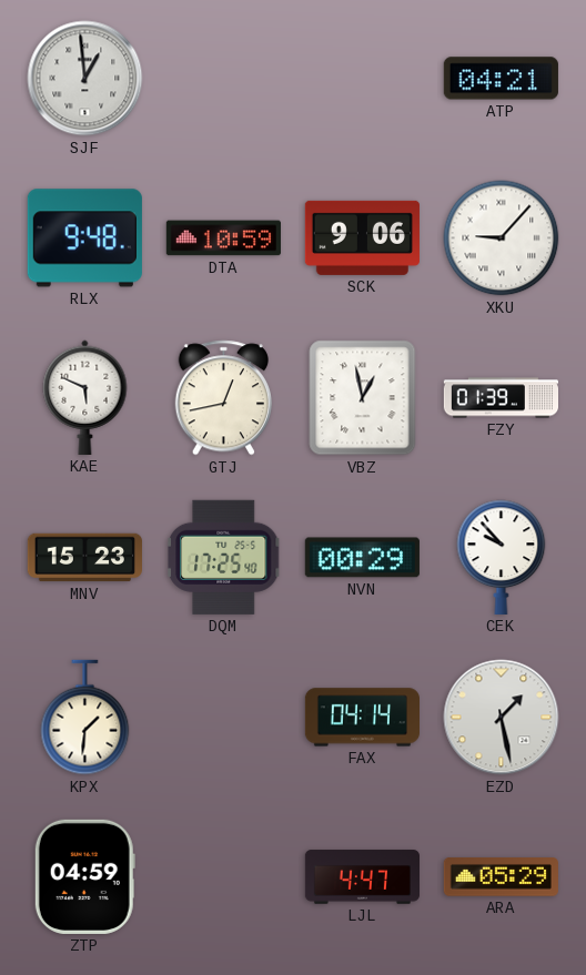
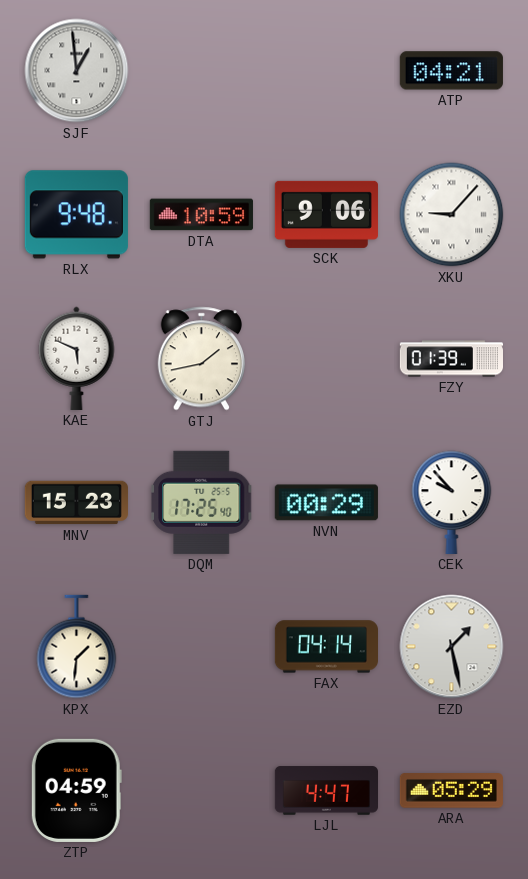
GTJ: 12:43 -> 1:43 (201, 359)
VBZ: 12:58 -> none (363, 398)
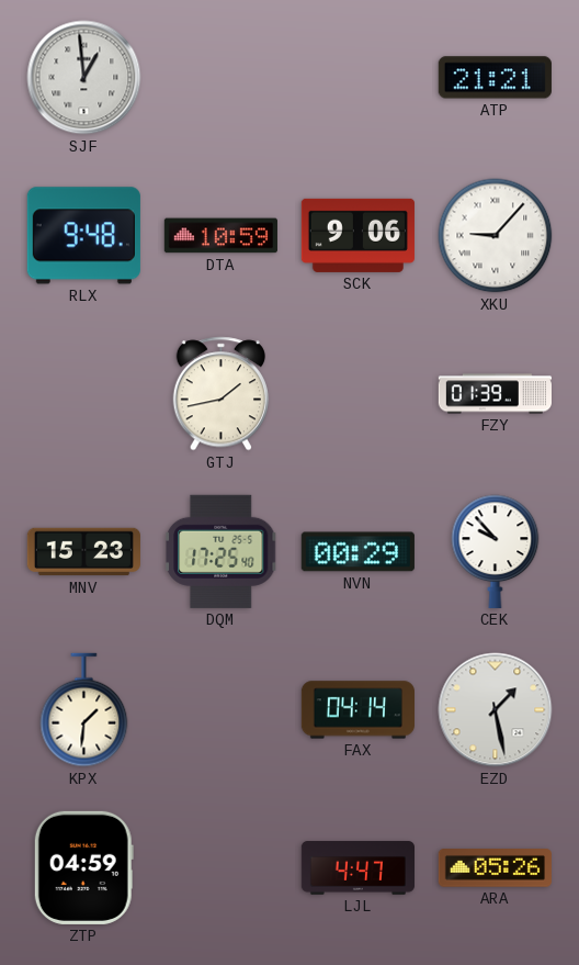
ATP: 04:21 -> 21:21 (495, 78)
KAE: 5:49 -> none (77, 358)
ARA: 05:29 -> 05:26 (495, 868)
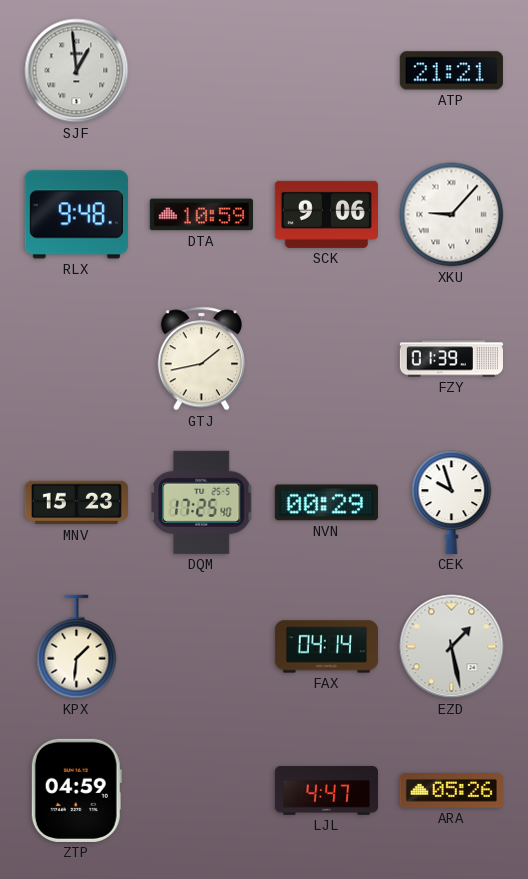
CEK: 9:53 -> 9:57 (452, 502)
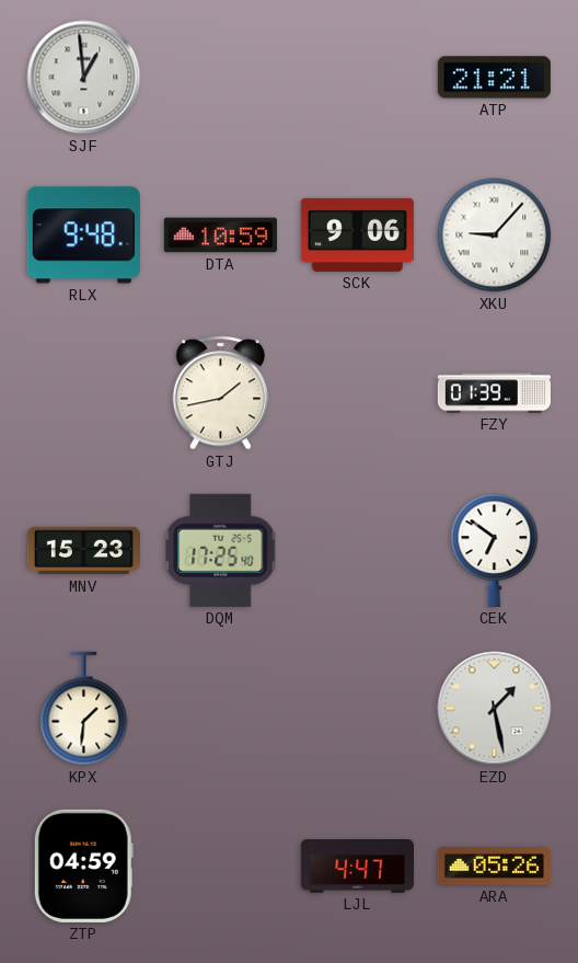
NVN: 00:29 -> none (326, 503)
CEK: 9:57 -> 6:51 (495, 550)
FAX: 04:14 -> none (326, 647)
